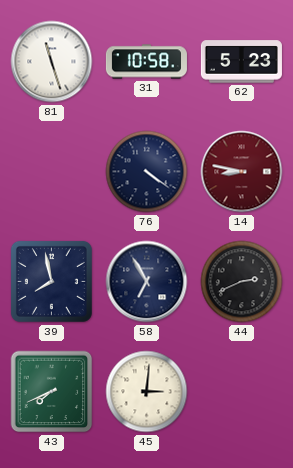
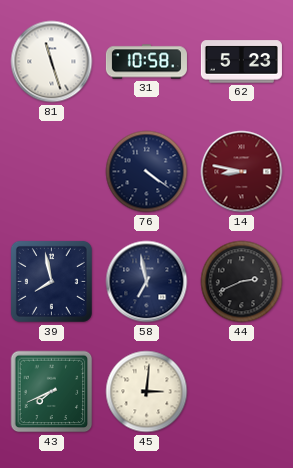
58: 6:55 -> 6:58 (147, 282)
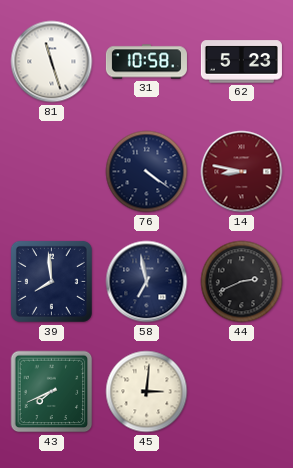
39: 7:58 -> 7:59 (51, 281)
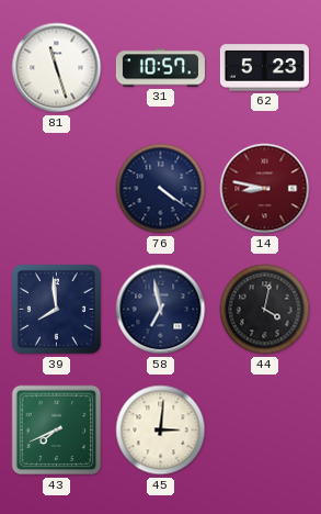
31: 10:58 -> 10:57 (160, 68)
44: 2:41 -> 4:02 (265, 310)
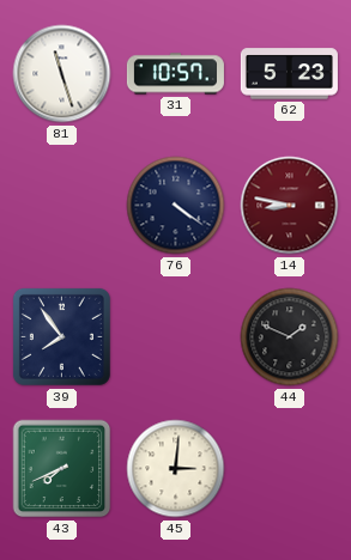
39: 7:59 -> 7:54 (61, 336)
58: 6:58 -> none (161, 310)
44: 4:02 -> 1:49 (290, 337)
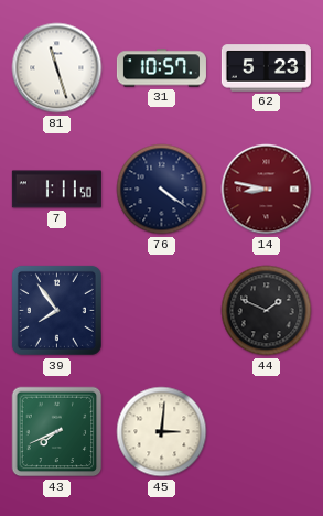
7: none -> 1:11 (56, 190)
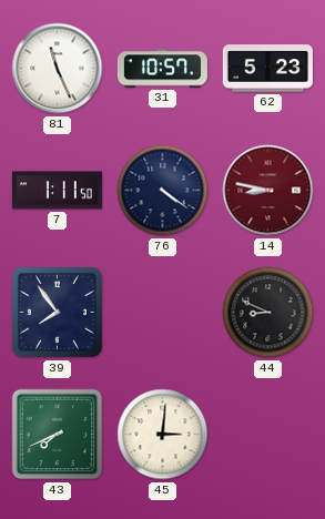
81: 11:27 -> 11:26 (58, 69)
44: 1:49 -> 8:49 (268, 313)
